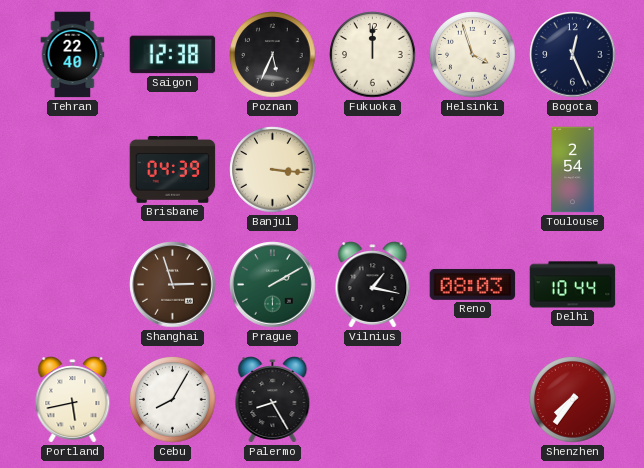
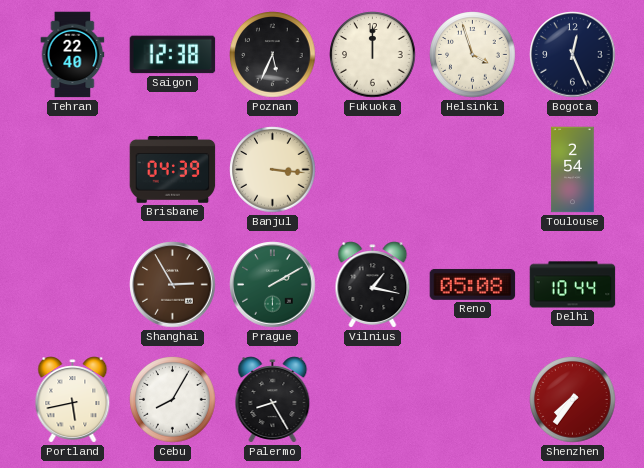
Shanghai: 2:57 -> 2:55 (173, 285)
Reno: 08:03 -> 05:08 (473, 284)
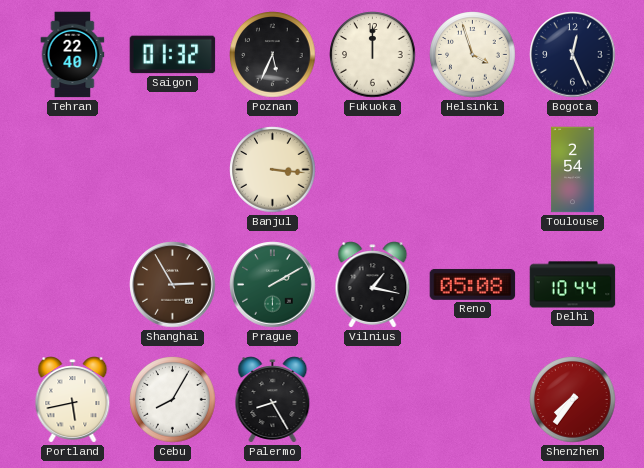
Saigon: 12:38 -> 01:32 (173, 55)
Brisbane: 04:39 -> none (173, 170)
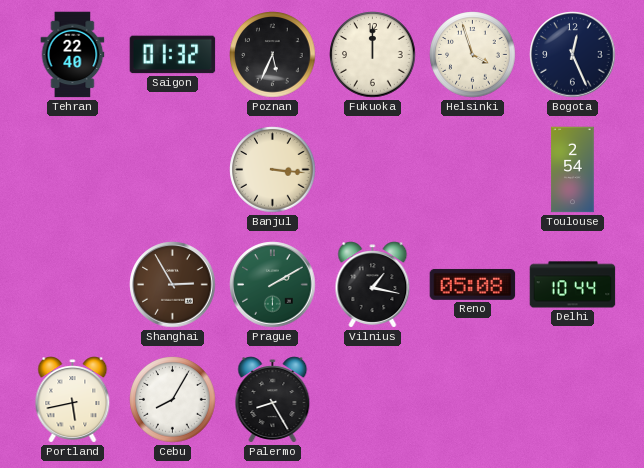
Shenzhen: 7:36 -> none (573, 400)
